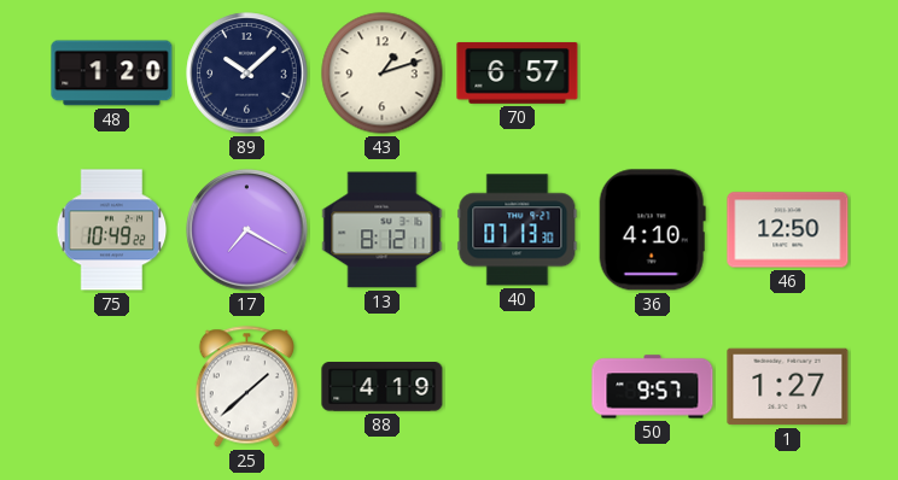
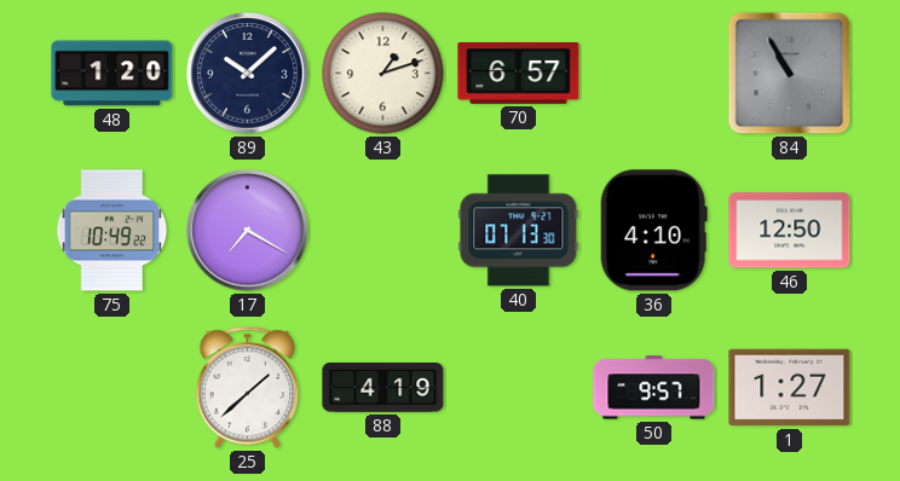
84: none -> 10:55 (790, 74)
13: 8:12 -> none (383, 230)
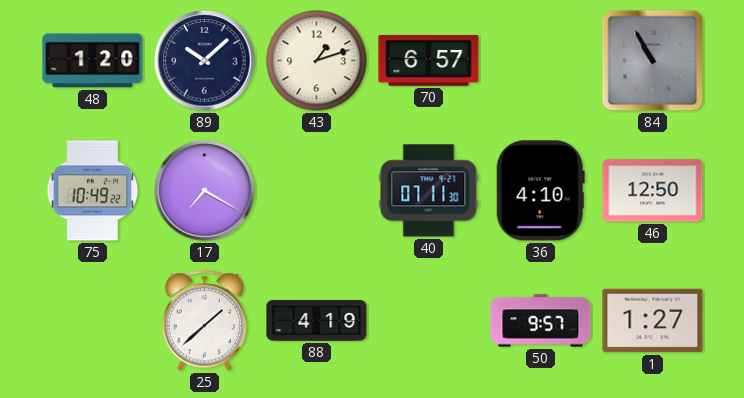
40: 07:13 -> 07:11 (429, 191)
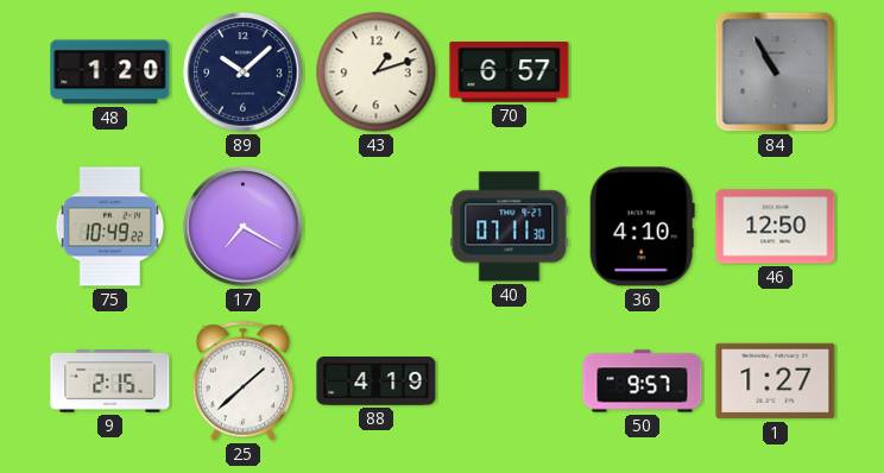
9: none -> 2:15 (110, 381)
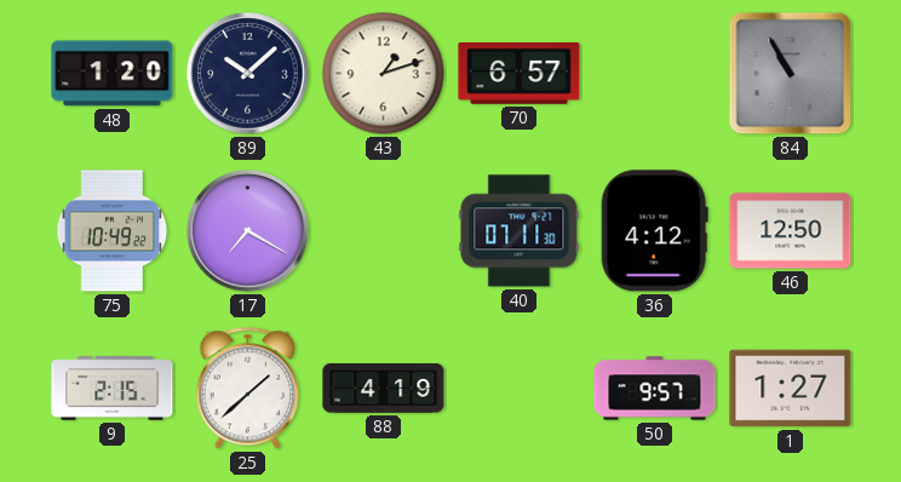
36: 4:10 -> 4:12 (654, 231)
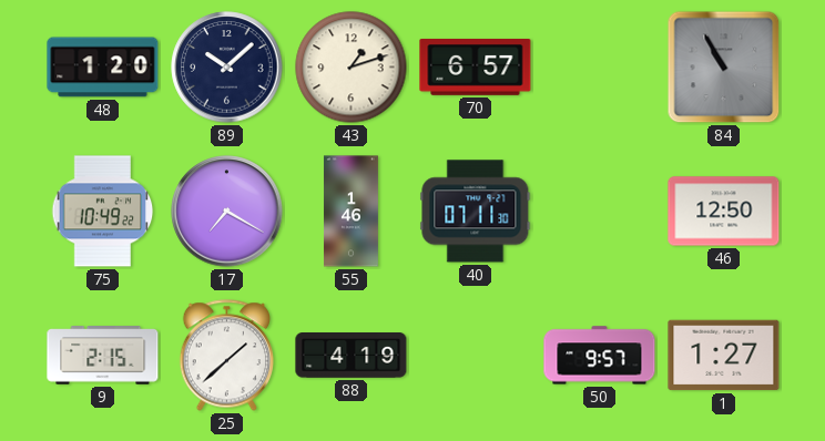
55: none -> 1:46 (350, 212)
36: 4:12 -> none (654, 231)
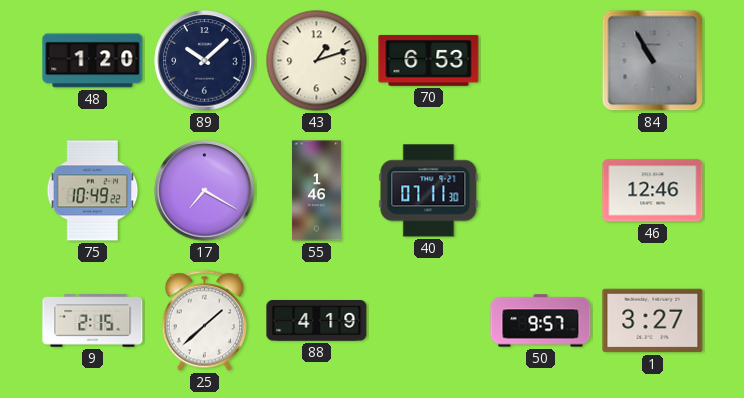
70: 6:57 -> 6:53 (429, 60)
46: 12:50 -> 12:46 (653, 191)
1: 1:27 -> 3:27 (653, 321)
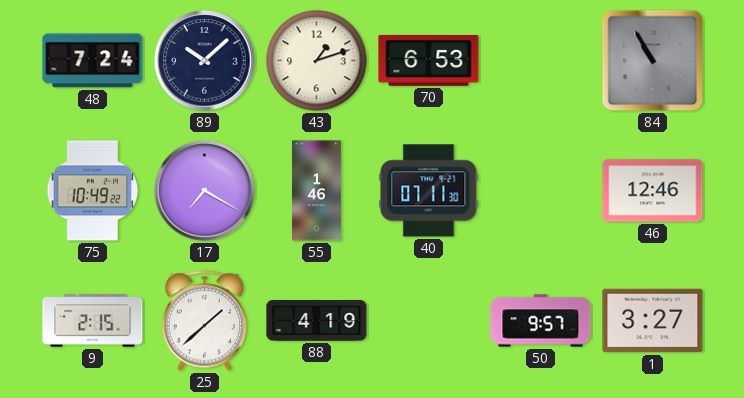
48: 1:20 -> 7:24 (93, 61)
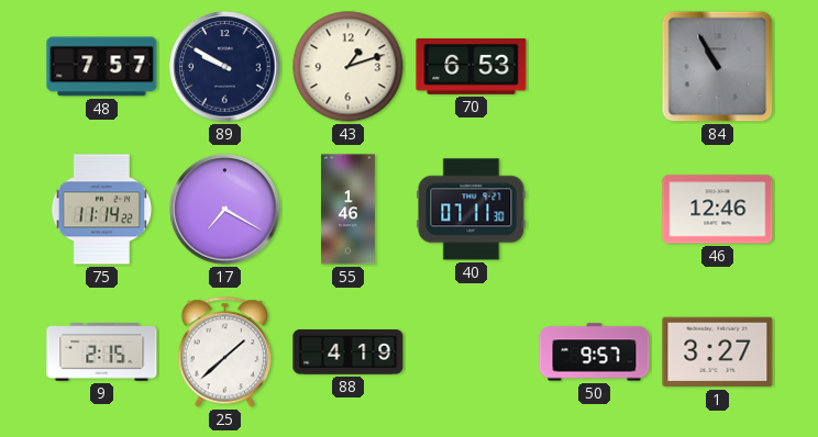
48: 7:24 -> 7:57 (102, 67)
89: 10:08 -> 9:50 (225, 67)
75: 10:49 -> 11:14 (102, 210)
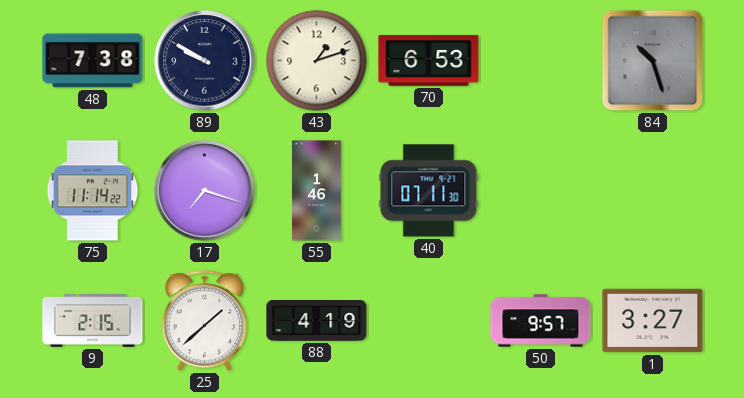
48: 7:57 -> 7:38 (93, 61)
84: 10:55 -> 10:27 (653, 61)
17: 7:20 -> 7:18 (205, 191)
46: 12:46 -> none (718, 210)
